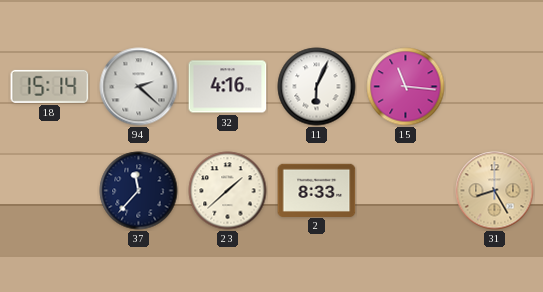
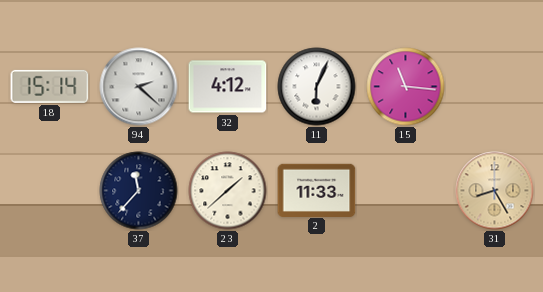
32: 4:16 -> 4:12 (228, 87)
2: 8:33 -> 11:33 (317, 190)
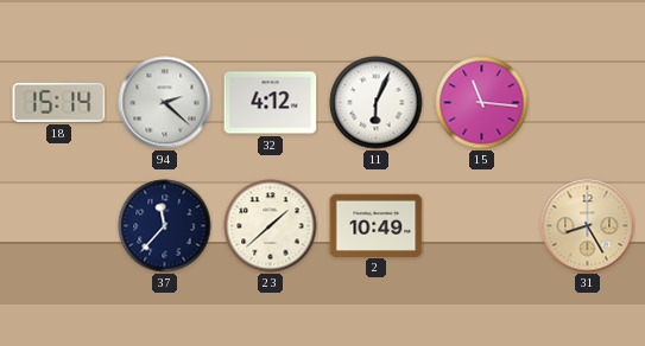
2: 11:33 -> 10:49 (377, 225)
